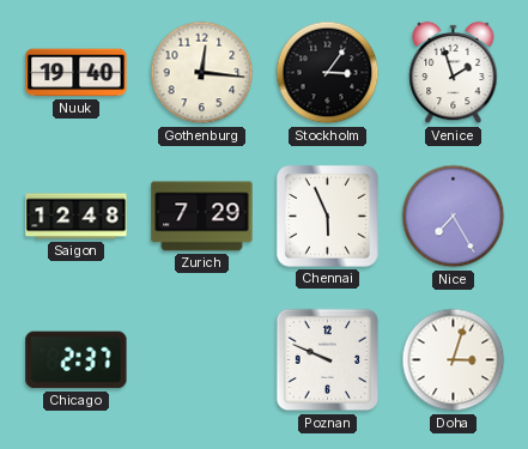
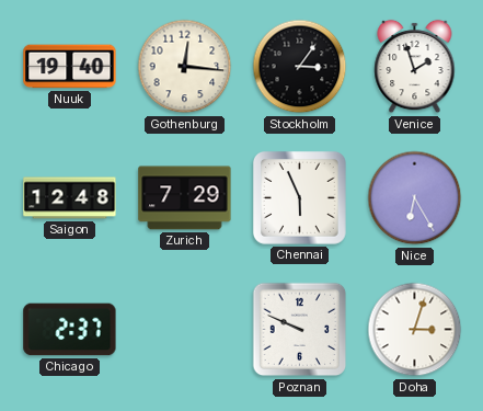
Nice: 7:25 -> 6:25 (415, 198)
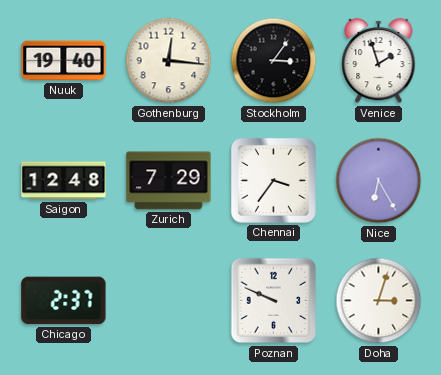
Chennai: 5:56 -> 3:36 (273, 180)
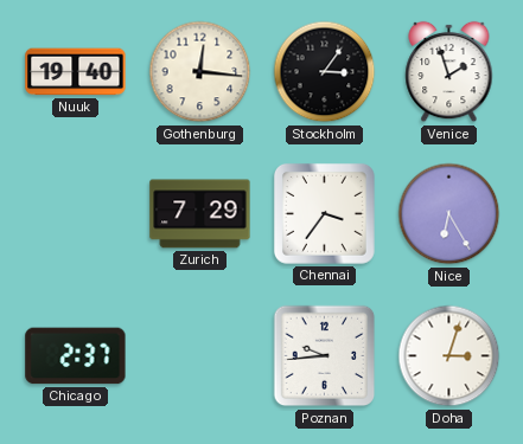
Saigon: 12:48 -> none (64, 181)
Poznan: 9:49 -> 9:44 (325, 356)
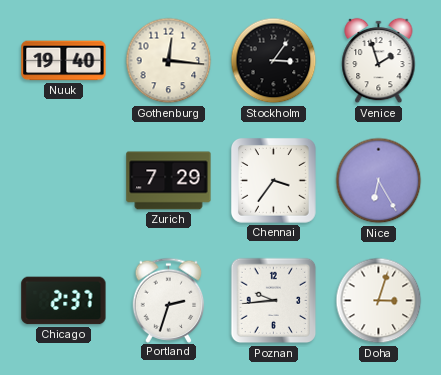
Portland: none -> 2:33 (169, 300)
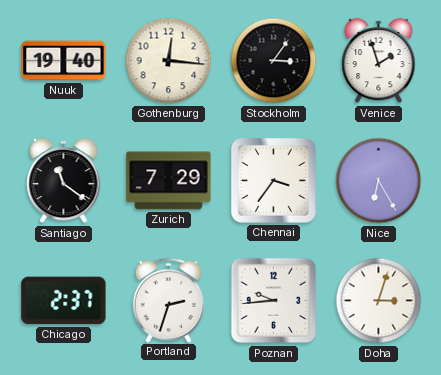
Santiago: none -> 11:21 (64, 181)
